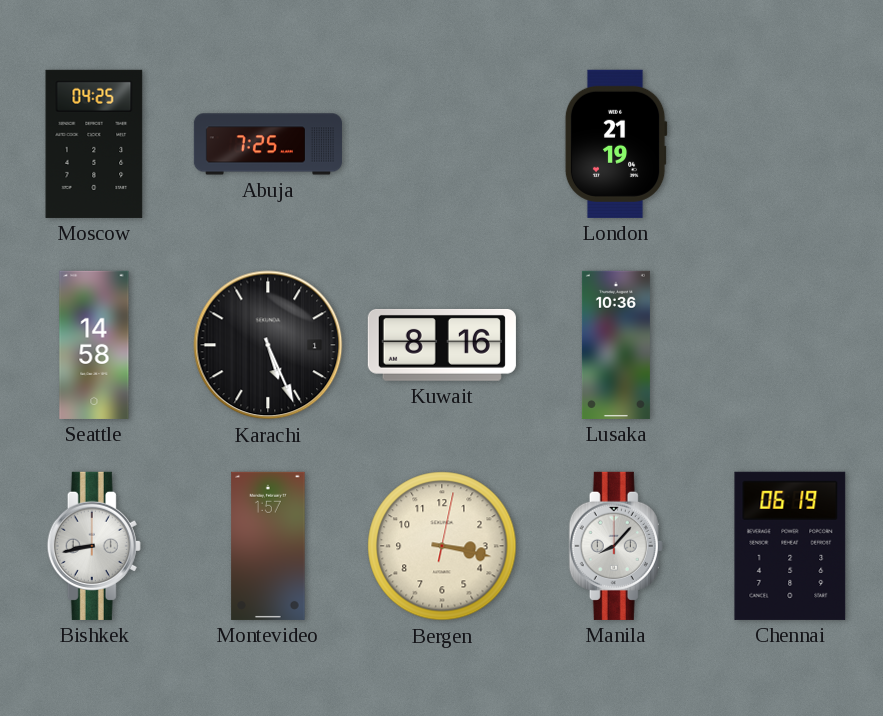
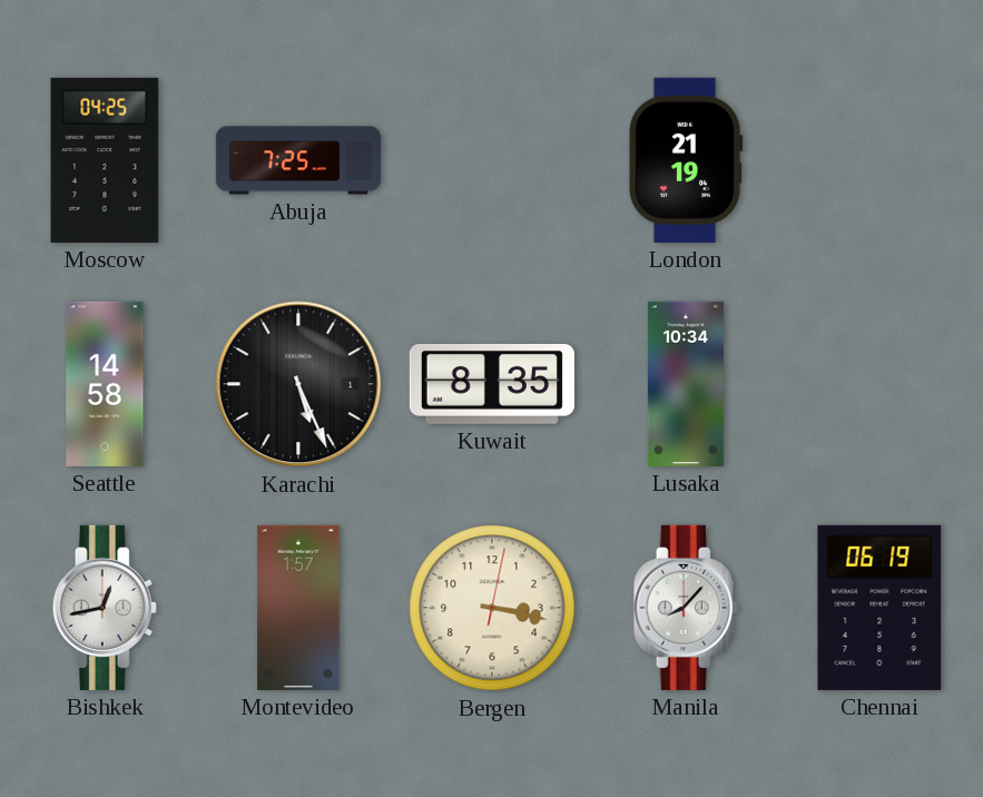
Kuwait: 8:16 -> 8:35 (492, 384)
Lusaka: 10:36 -> 10:34 (686, 384)
Bishkek: 8:43 -> 12:43 (105, 608)
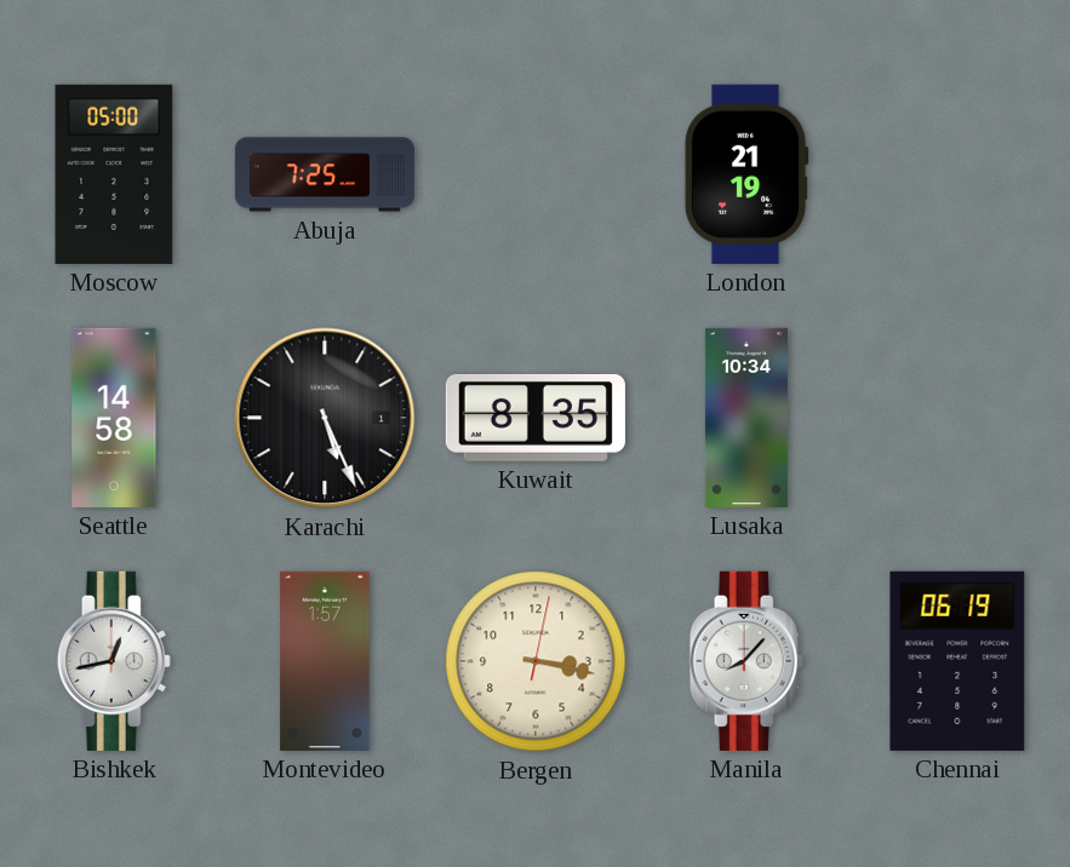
Moscow: 04:25 -> 05:00 (114, 174)
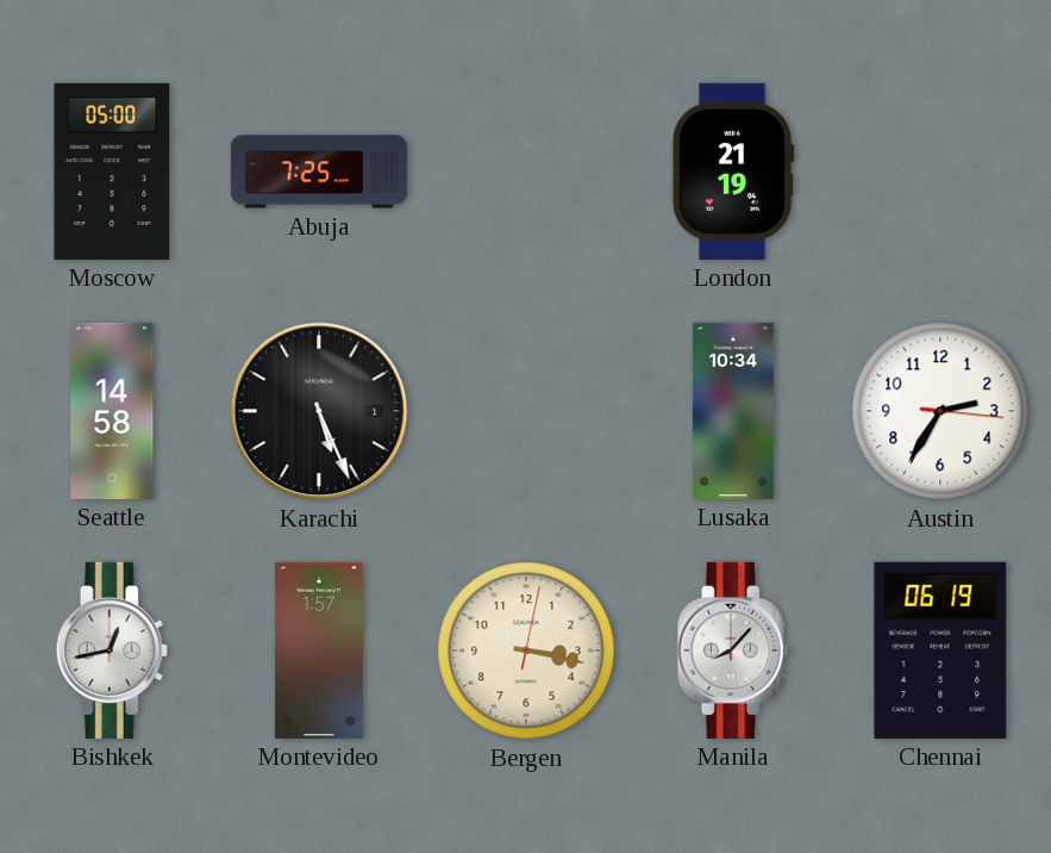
Kuwait: 8:35 -> none (536, 418)
Austin: none -> 2:35 (940, 411)
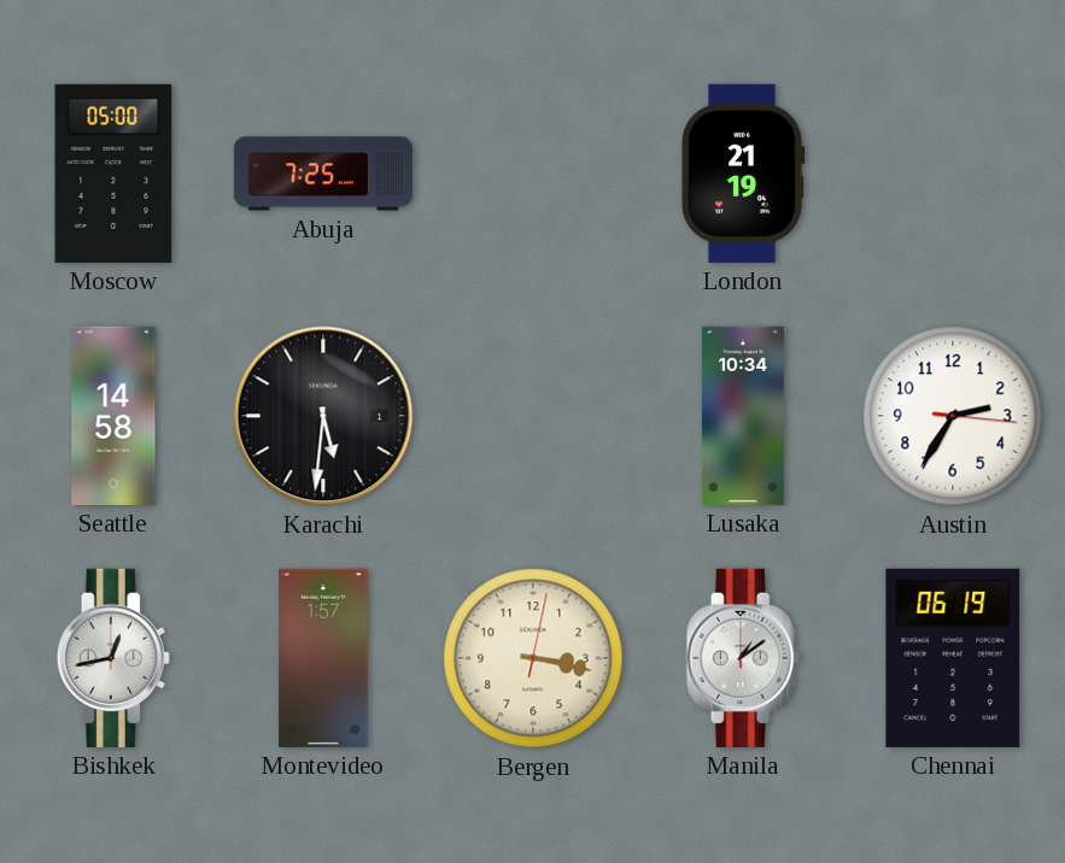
Karachi: 5:26 -> 5:31 (323, 416)
Manila: 8:07 -> 1:09 (743, 658)
